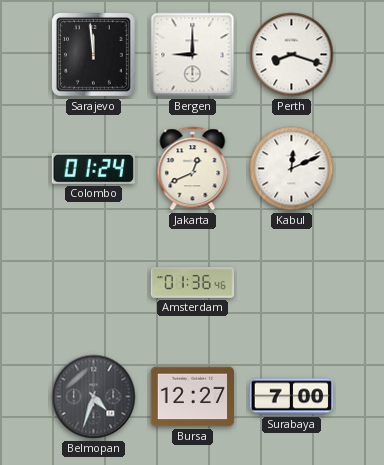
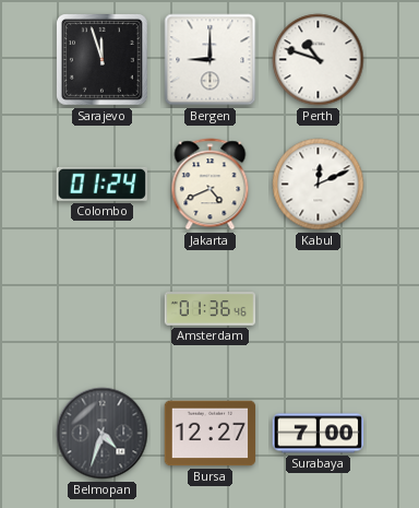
Sarajevo: 11:59 -> 11:57 (103, 60)
Perth: 8:18 -> 10:48 (319, 60)
Jakarta: 12:41 -> 4:41 (211, 185)
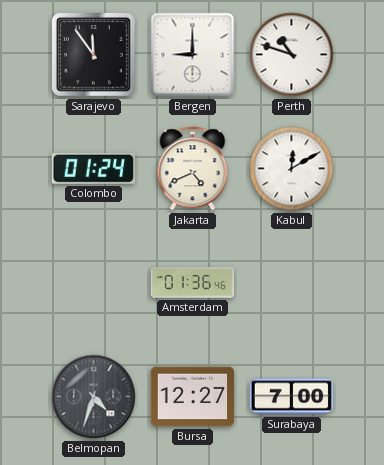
Sarajevo: 11:57 -> 11:54 (94, 55)
Kabul: 12:11 -> 12:10 (292, 169)
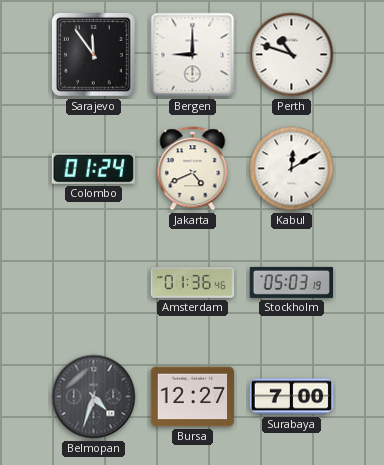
Stockholm: none -> 05:03 (292, 282)
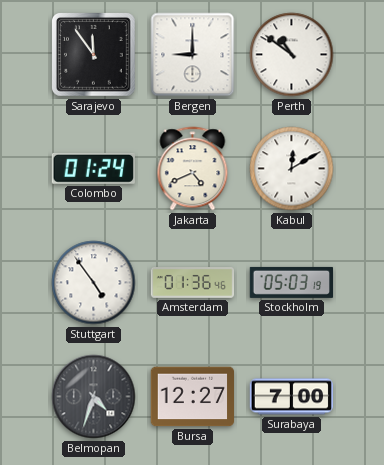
Perth: 10:48 -> 10:51 (292, 55)
Stuttgart: none -> 4:54 (94, 283)
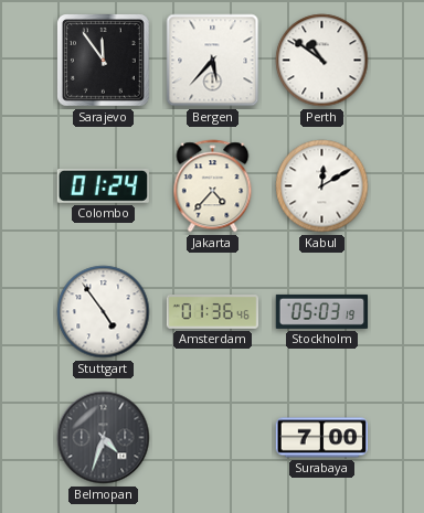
Bergen: 9:00 -> 5:37 (213, 61)
Jakarta: 4:41 -> 4:37 (213, 186)
Bursa: 12:27 -> none (193, 397)
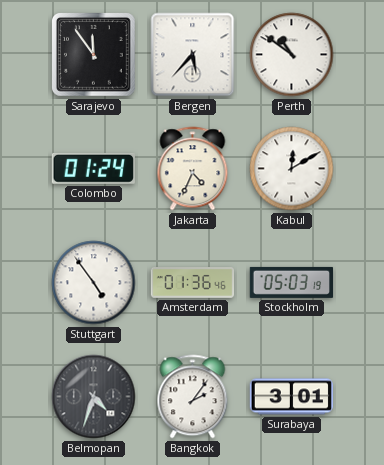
Jakarta: 4:37 -> 4:34 (193, 169)
Bangkok: none -> 2:06 (193, 397)
Surabaya: 7:00 -> 3:01 (292, 397)
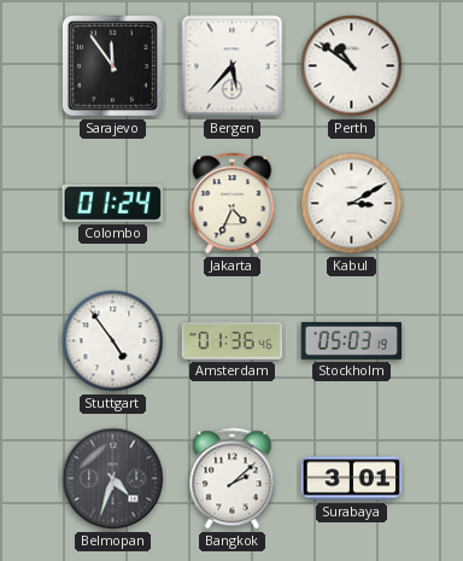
Kabul: 12:10 -> 3:10 (352, 204)
Bangkok: 2:06 -> 2:08 (233, 479)
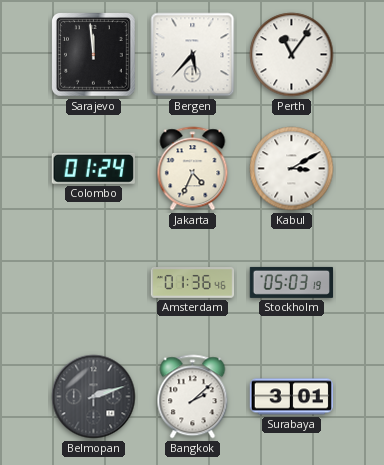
Sarajevo: 11:54 -> 11:59 (94, 55)
Perth: 10:51 -> 11:06 (292, 55)
Stuttgart: 4:54 -> none (113, 341)
Belmopan: 4:33 -> 2:12 (94, 397)
